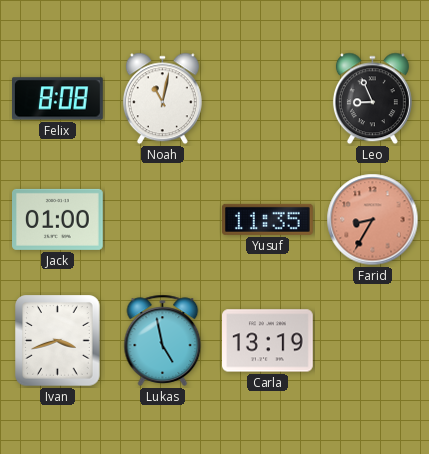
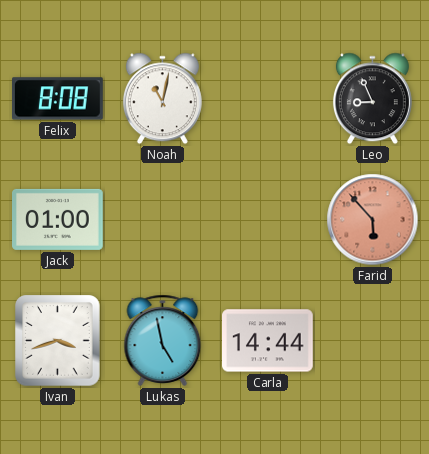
Yusuf: 11:35 -> none (268, 219)
Farid: 8:35 -> 5:53 (373, 220)
Carla: 13:19 -> 14:44 (268, 341)
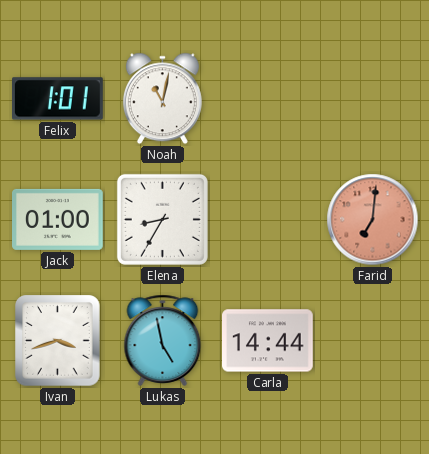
Felix: 8:08 -> 1:01 (58, 99)
Leo: 8:56 -> none (372, 99)
Elena: none -> 8:35 (162, 219)
Farid: 5:53 -> 7:01 (373, 220)
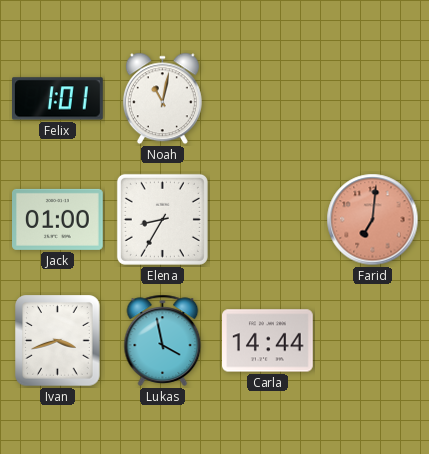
Lukas: 4:58 -> 3:58 (163, 340)
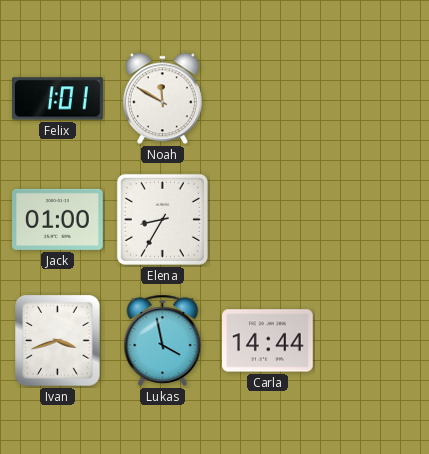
Noah: 11:02 -> 11:50 (162, 99)
Farid: 7:01 -> none (373, 220)
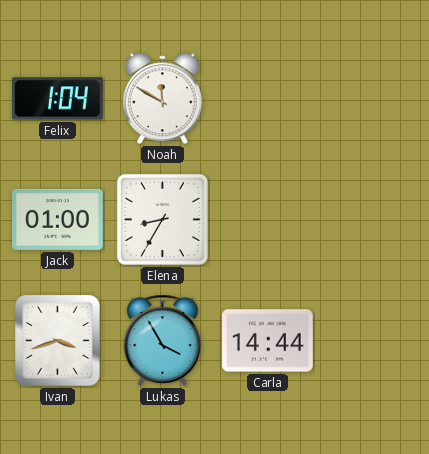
Felix: 1:01 -> 1:04 (58, 99)
Lukas: 3:58 -> 3:55 (163, 340)
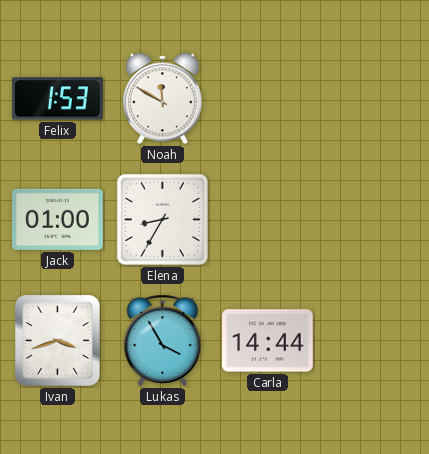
Felix: 1:04 -> 1:53 (58, 99)
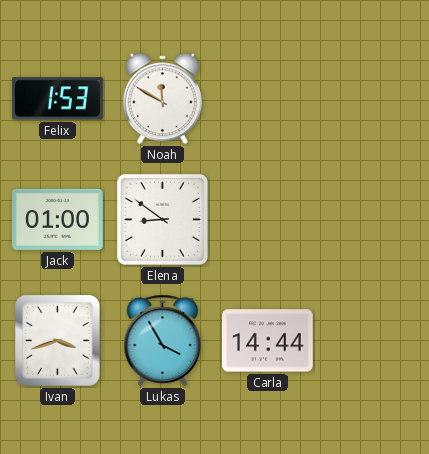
Elena: 8:35 -> 8:51 (162, 219)
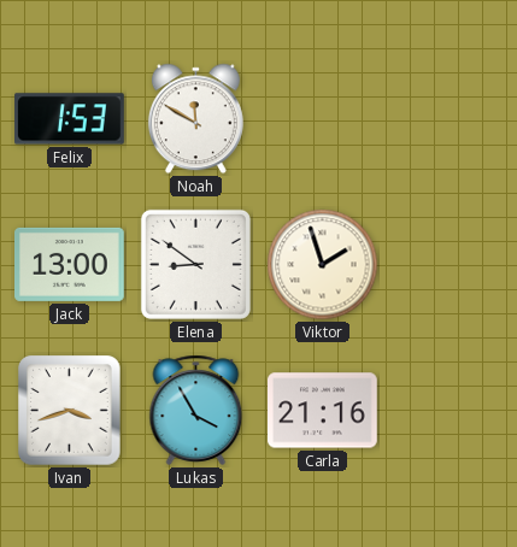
Jack: 01:00 -> 13:00 (70, 264)
Viktor: none -> 1:57 (323, 265)
Carla: 14:44 -> 21:16 (323, 411)
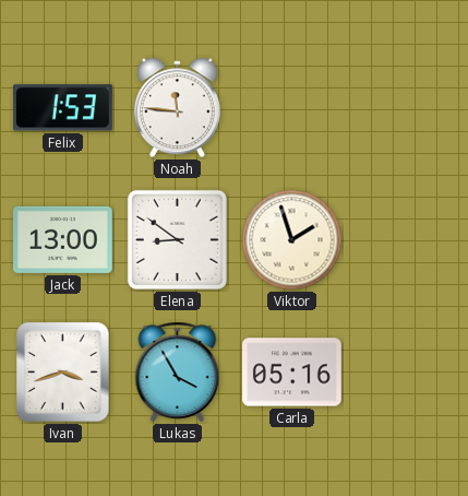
Noah: 11:50 -> 11:46 (177, 108)
Carla: 21:16 -> 05:16 (292, 373)
